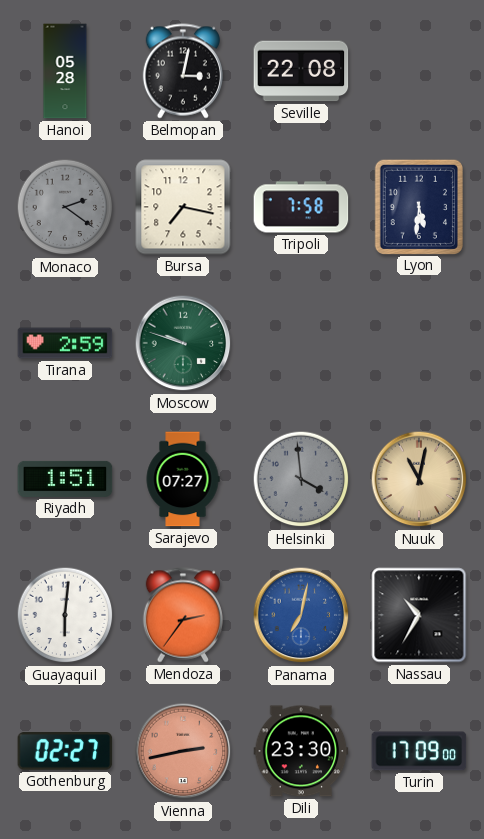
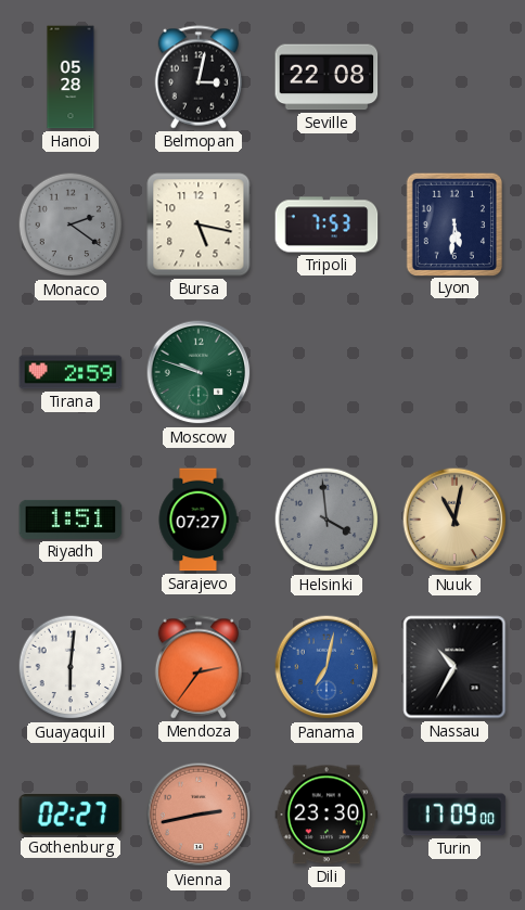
Bursa: 7:17 -> 5:17 (199, 225)
Tripoli: 7:58 -> 7:53 (326, 225)
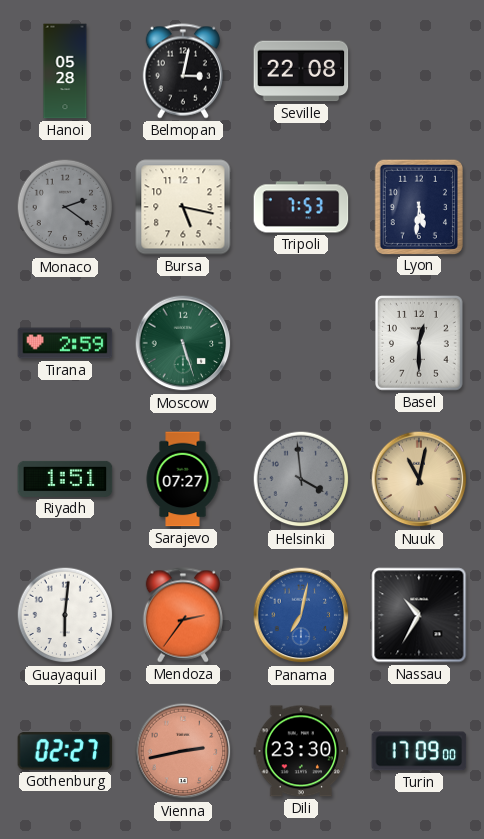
Moscow: 9:48 -> 5:27 (183, 343)
Basel: none -> 12:30 (420, 344)
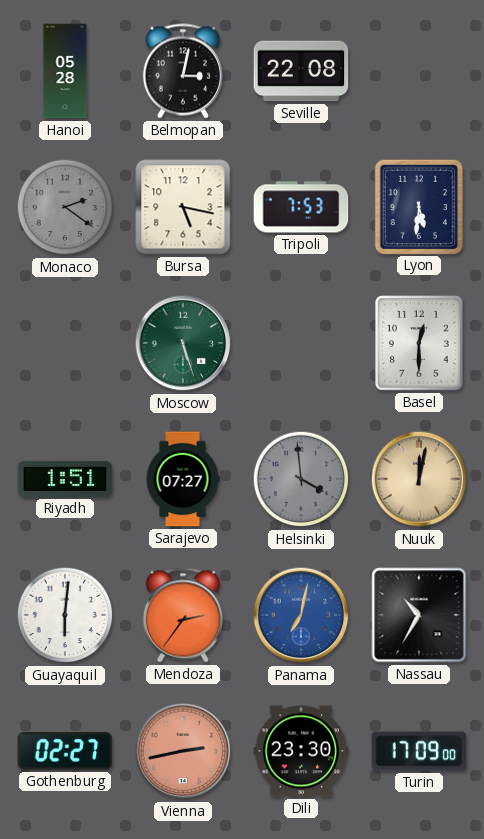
Tirana: 2:59 -> none (65, 343)
Nuuk: 11:02 -> 12:02 (419, 479)
